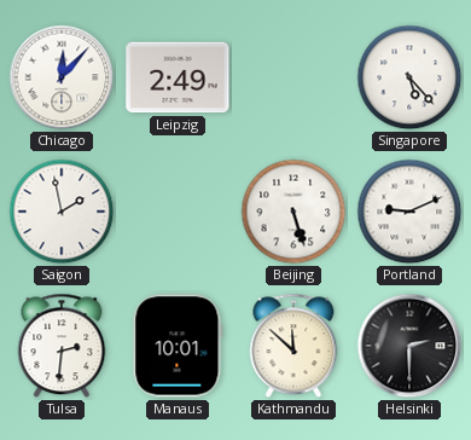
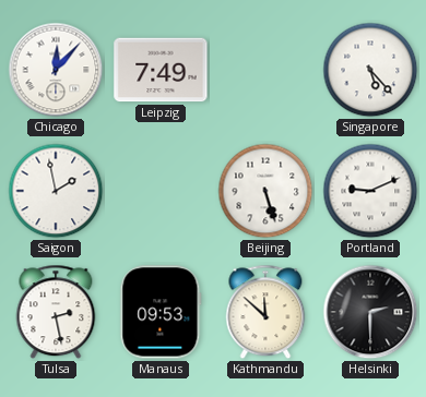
Leipzig: 2:49 -> 7:49 (161, 70)
Tulsa: 2:31 -> 2:28 (56, 312)
Manaus: 10:01 -> 09:53 (161, 312)
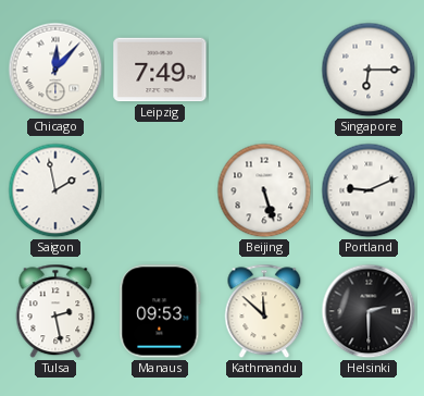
Singapore: 5:23 -> 6:15 (369, 70)
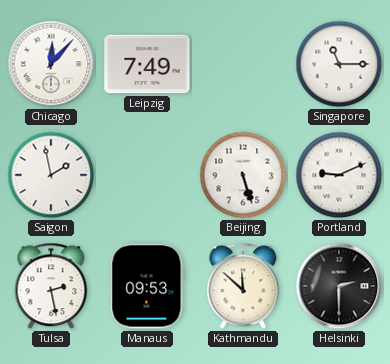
Singapore: 6:15 -> 11:15 (339, 64)
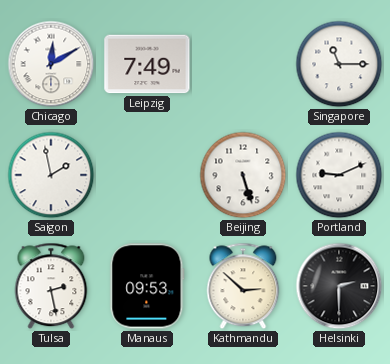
Chicago: 12:07 -> 12:10 (51, 64)
Kathmandu: 11:52 -> 2:52 (243, 286)
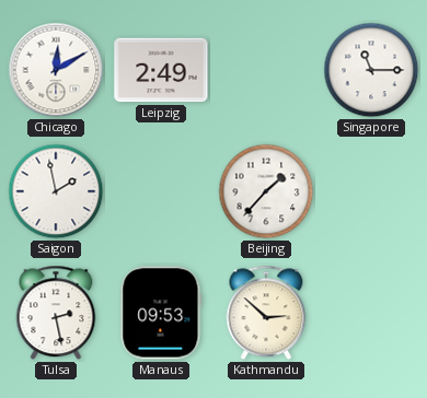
Leipzig: 7:49 -> 2:49 (161, 70)
Beijing: 5:27 -> 1:37 (266, 191)
Portland: 9:11 -> none (339, 175)
Helsinki: 2:30 -> none (339, 286)
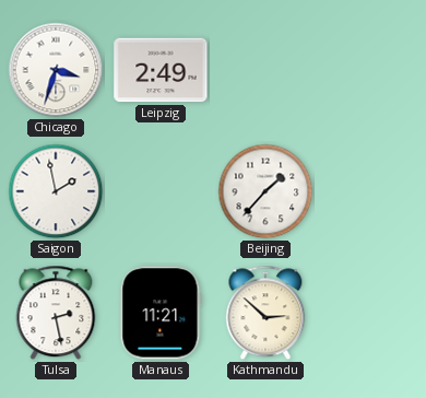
Chicago: 12:10 -> 3:33 (56, 70)
Singapore: 11:15 -> none (371, 70)
Manaus: 09:53 -> 11:21 (161, 313)
